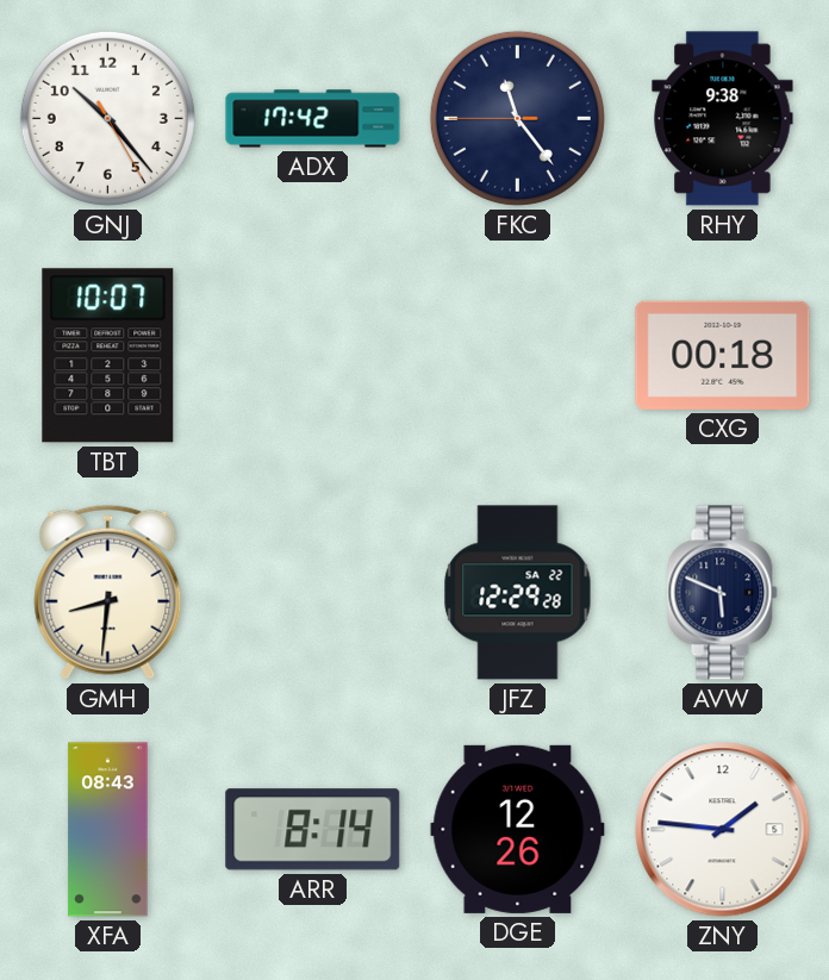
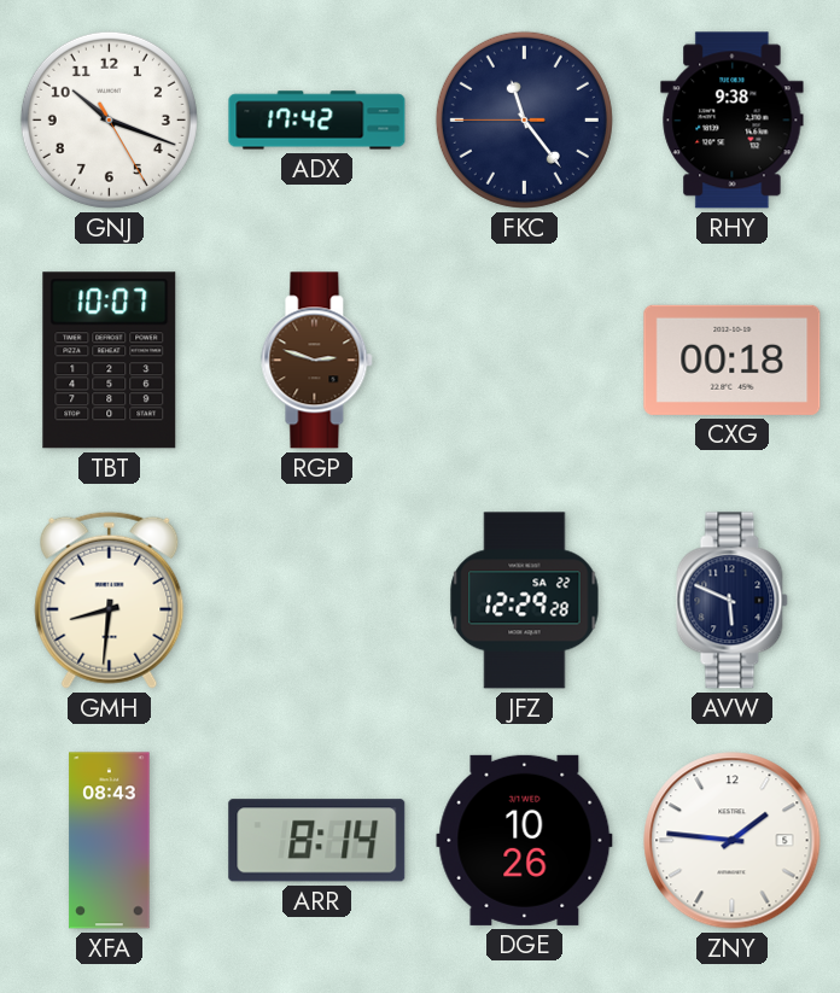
GNJ: 10:23 -> 10:18 (109, 119)
RGP: none -> 2:48 (317, 361)
DGE: 12:26 -> 10:26 (525, 840)
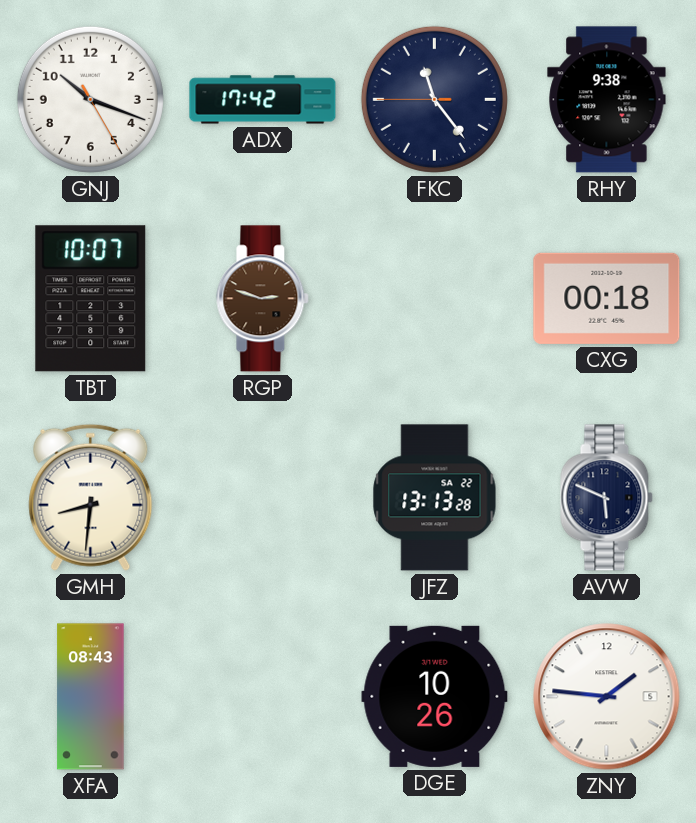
JFZ: 12:29 -> 13:13 (435, 498)
ARR: 8:14 -> none (317, 841)
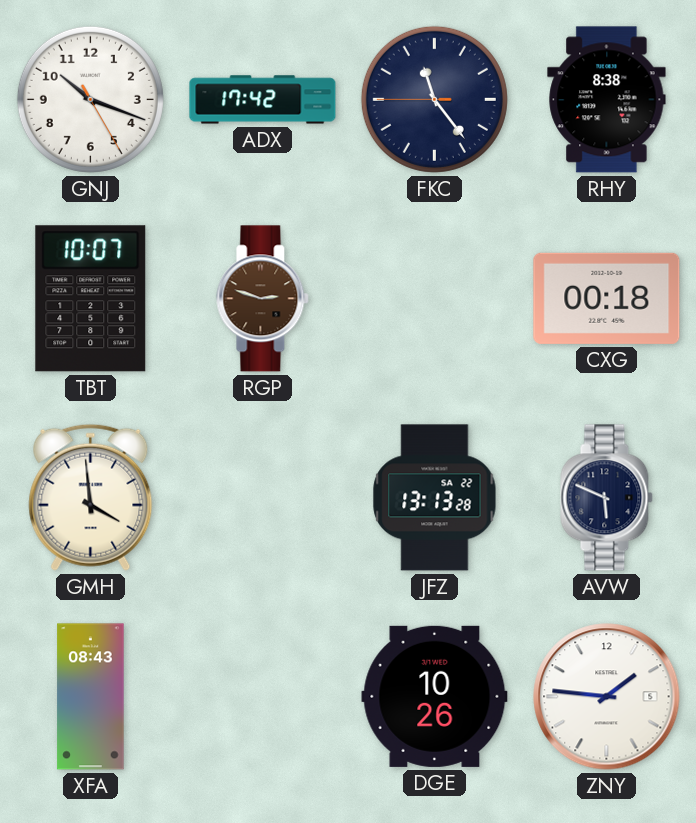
RHY: 9:38 -> 8:38 (607, 100)
GMH: 8:31 -> 3:59 (91, 497)
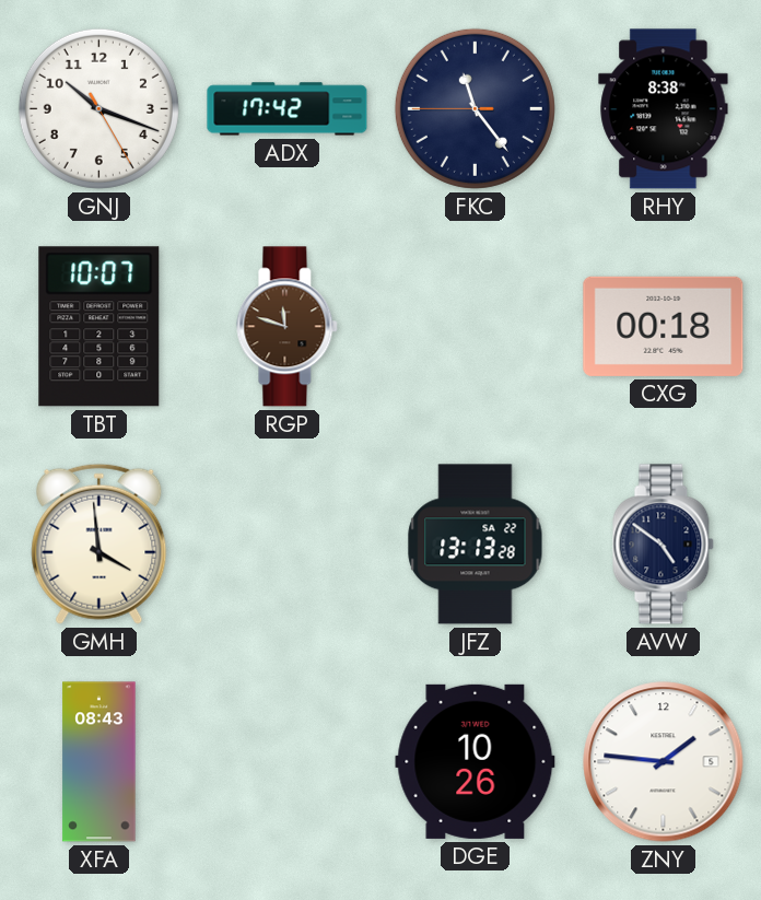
RGP: 2:48 -> 11:48 (288, 327)
AVW: 5:49 -> 4:51 (664, 545)
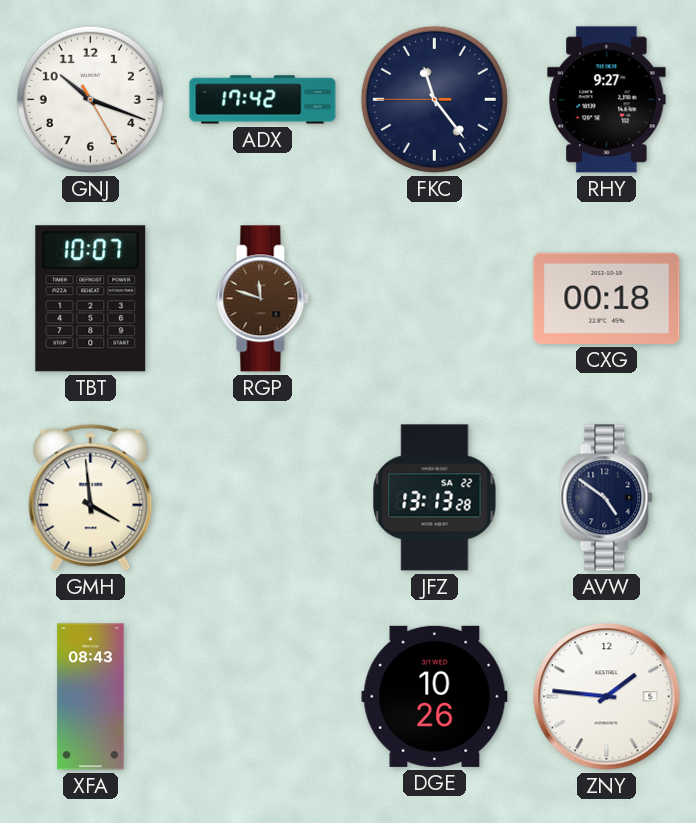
RHY: 8:38 -> 9:27 (607, 100)
